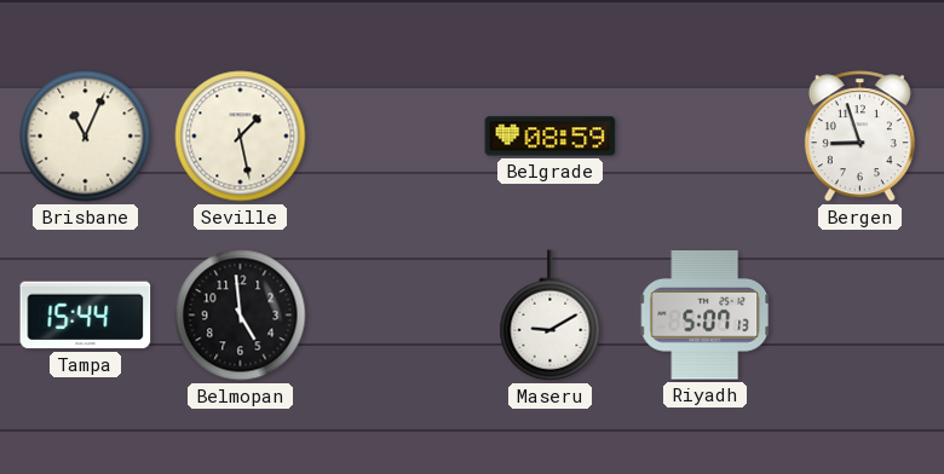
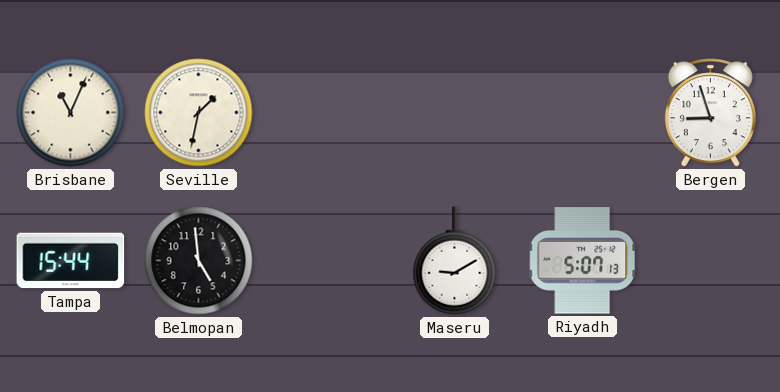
Seville: 1:28 -> 1:32 (199, 113)
Belgrade: 08:59 -> none (551, 137)
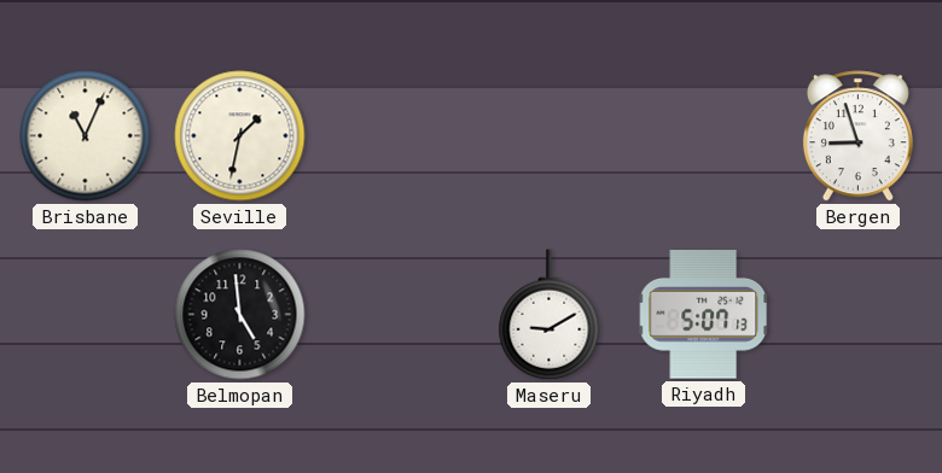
Tampa: 15:44 -> none (71, 261)
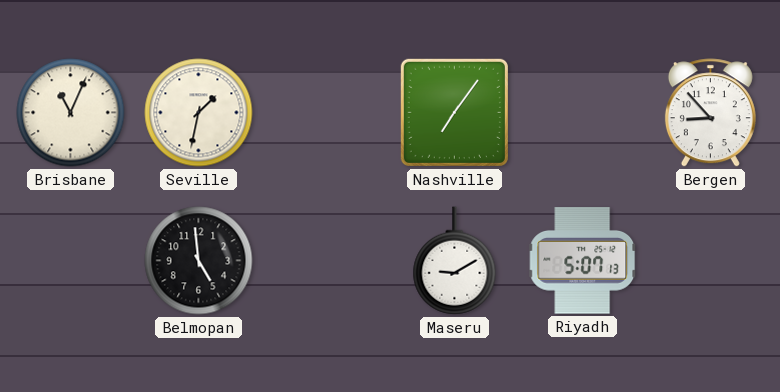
Nashville: none -> 7:06 (454, 112)
Bergen: 8:57 -> 8:53 (710, 113)
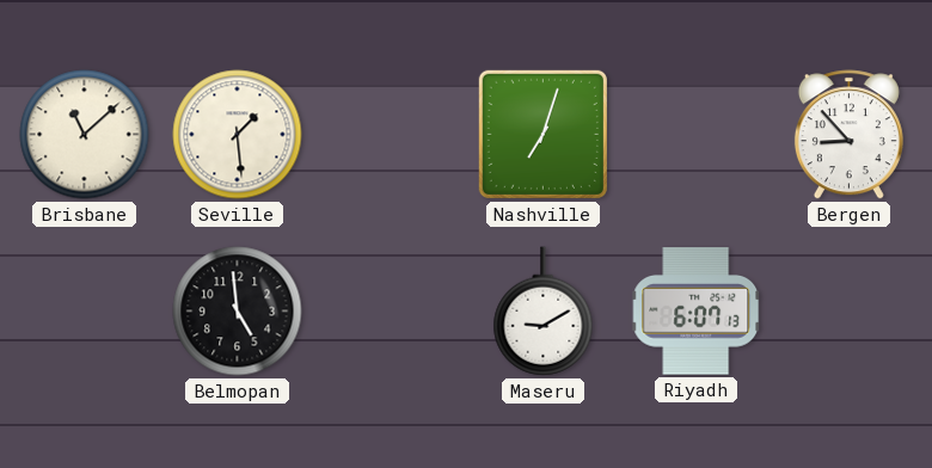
Brisbane: 11:04 -> 11:08 (85, 135)
Seville: 1:32 -> 1:29 (238, 135)
Nashville: 7:06 -> 7:03 (542, 134)
Riyadh: 5:07 -> 6:07 (697, 312)
